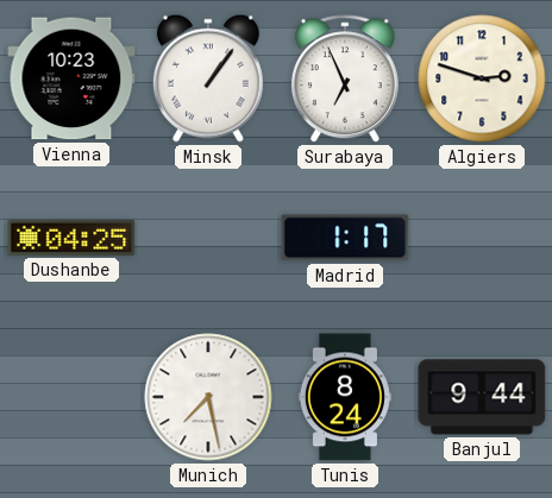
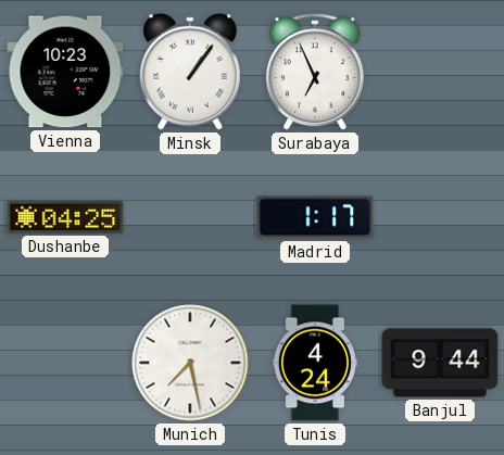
Algiers: 2:48 -> none (482, 78)
Tunis: 8:24 -> 4:24 (315, 363)
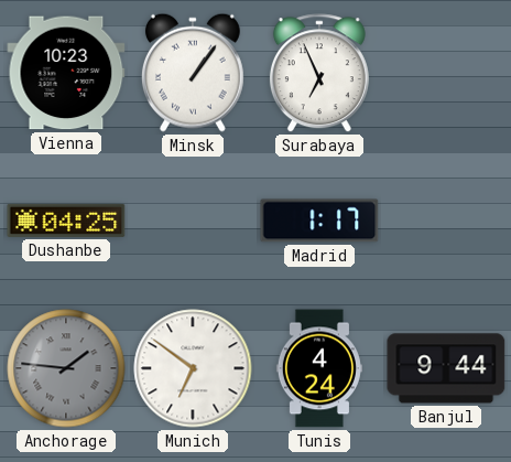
Anchorage: none -> 1:46 (66, 368)
Munich: 7:28 -> 6:51 (193, 368)
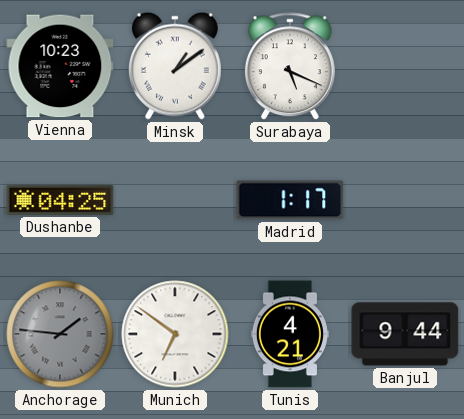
Minsk: 1:06 -> 1:09 (175, 66)
Surabaya: 6:56 -> 5:19 (290, 67)
Tunis: 4:24 -> 4:21 (290, 334)
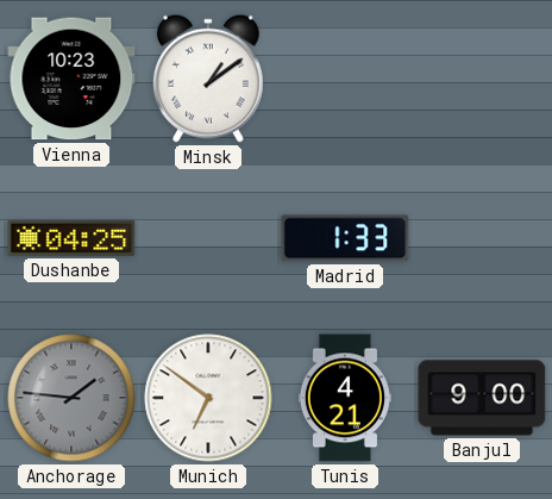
Surabaya: 5:19 -> none (290, 67)
Madrid: 1:17 -> 1:33 (345, 238)
Banjul: 9:44 -> 9:00 (482, 398)
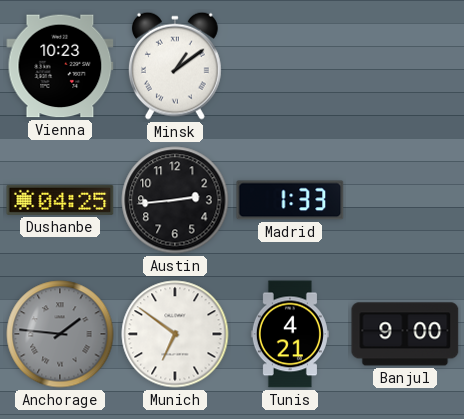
Austin: none -> 2:44 (175, 200)
